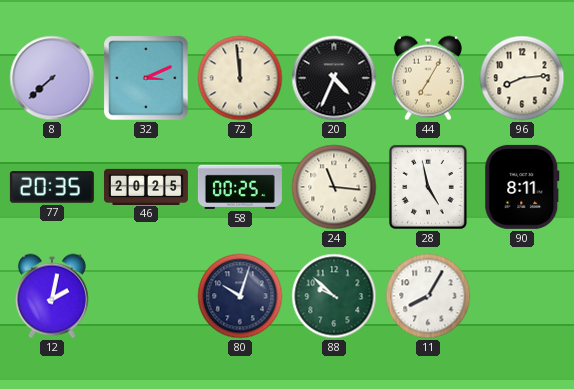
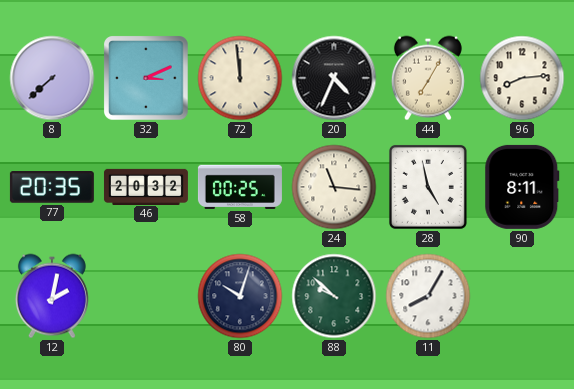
46: 20:25 -> 20:32 (146, 186)
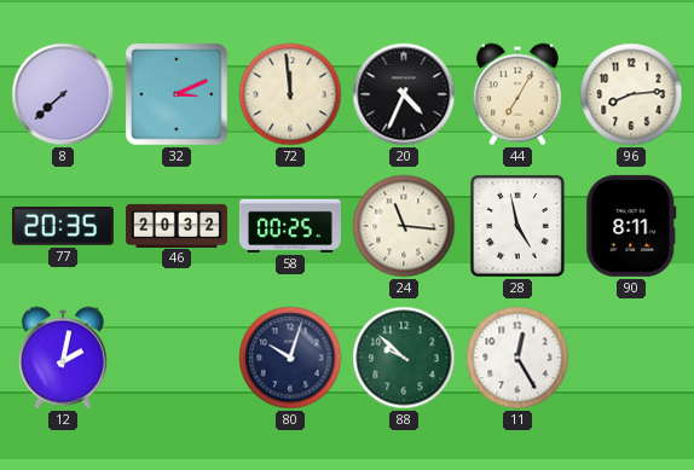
11: 8:05 -> 12:25 (517, 358)
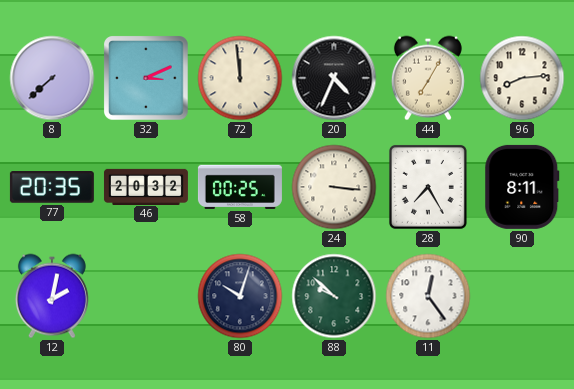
24: 11:16 -> 3:16 (334, 187)
28: 4:58 -> 7:25 (428, 187)
11: 12:25 -> 12:24 (428, 296)
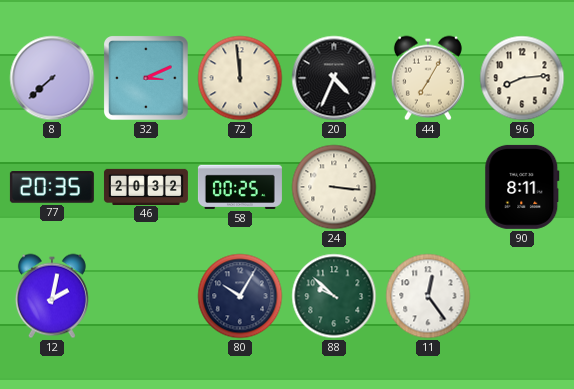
28: 7:25 -> none (428, 187)
80: 10:03 -> 10:05 (240, 296)
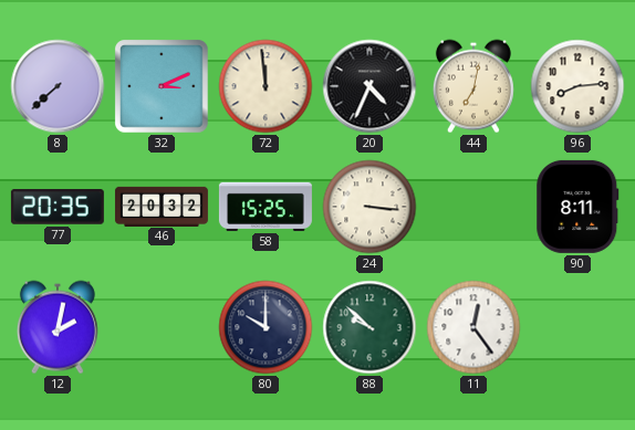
44: 7:05 -> 7:02 (473, 86)
58: 00:25 -> 15:25 (266, 207)
80: 10:05 -> 10:00 (266, 327)
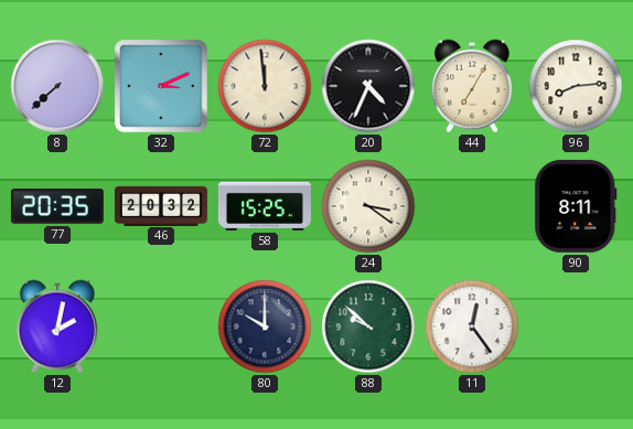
44: 7:02 -> 7:05 (472, 86)
24: 3:16 -> 3:21 (368, 206)
